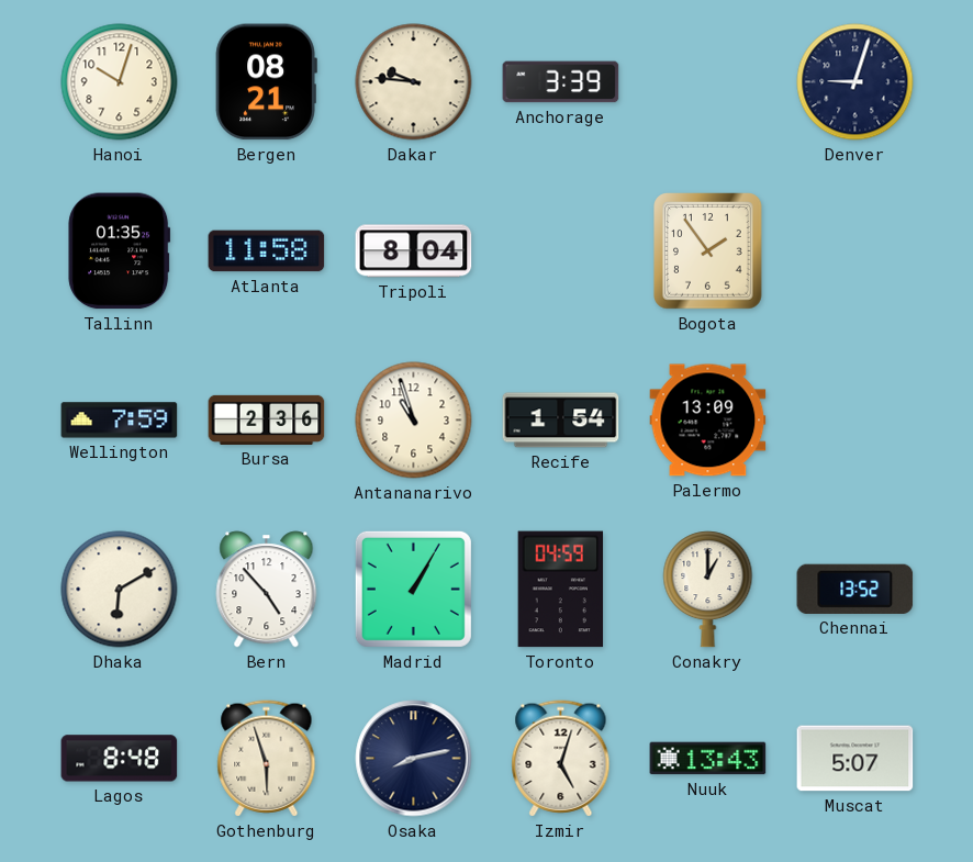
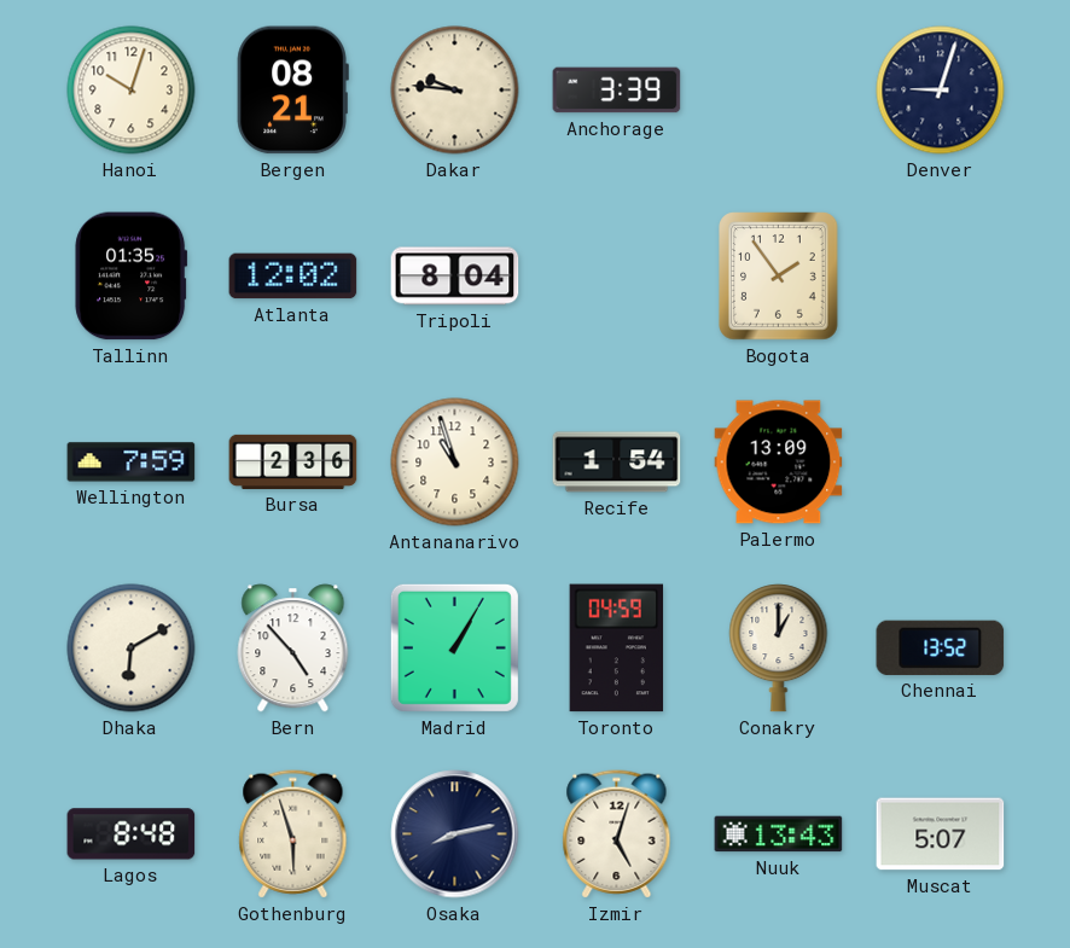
Atlanta: 11:58 -> 12:02 (293, 277)
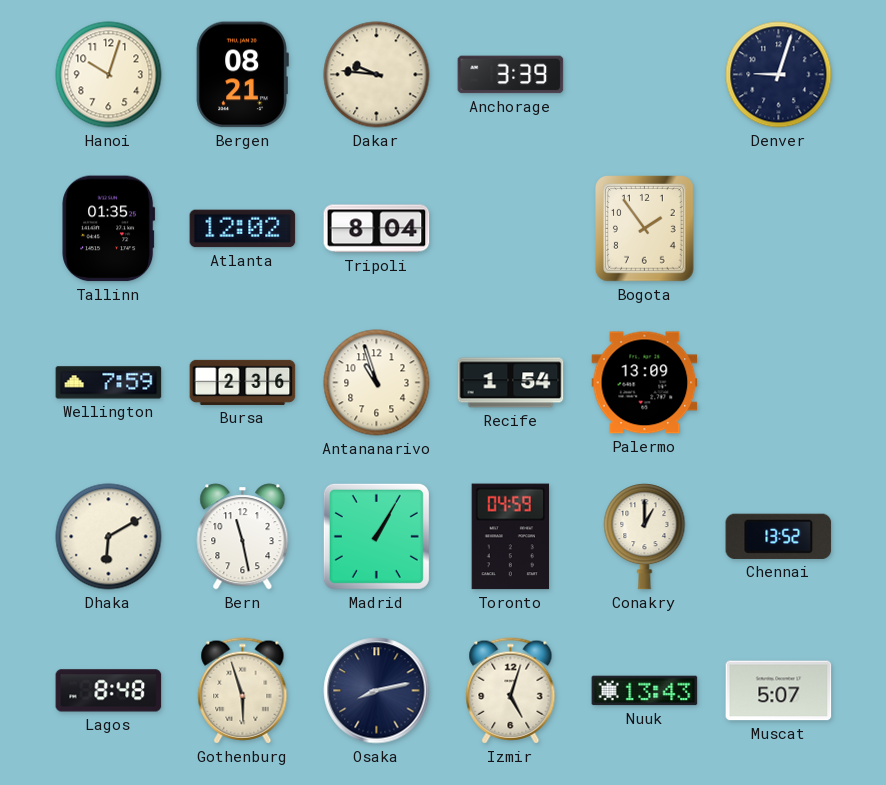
Bern: 4:53 -> 11:28 (243, 537)
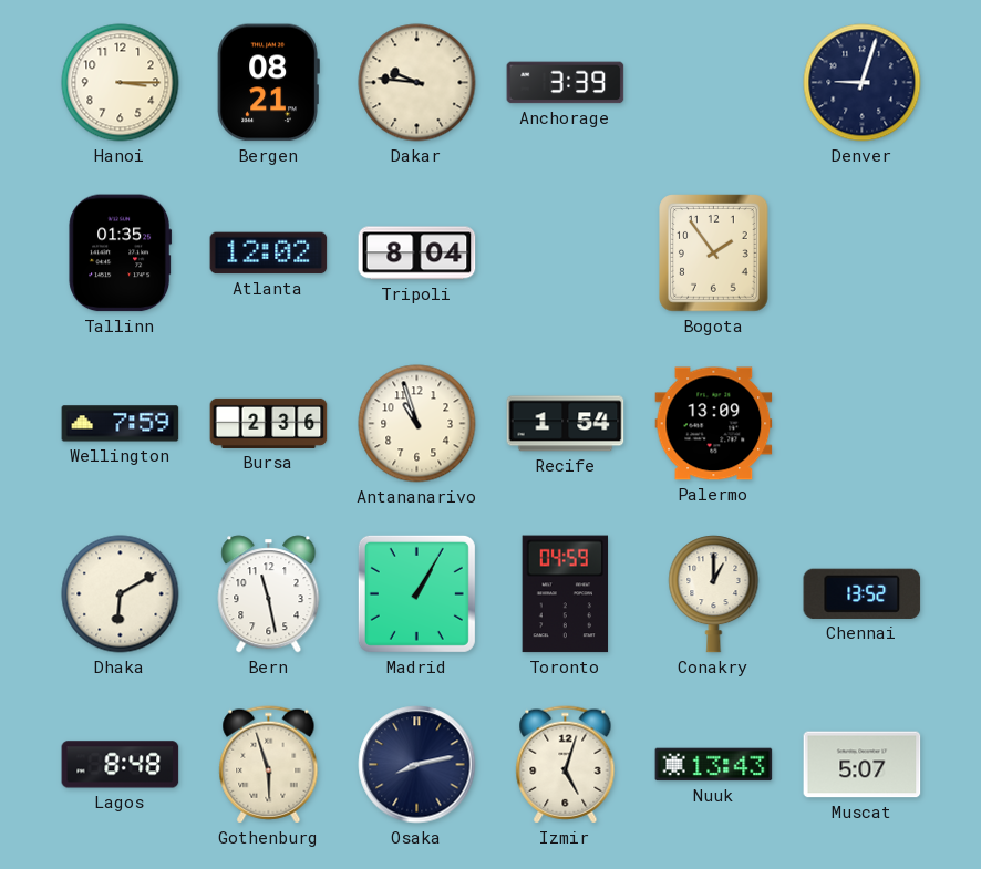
Hanoi: 10:03 -> 3:15 (121, 83)
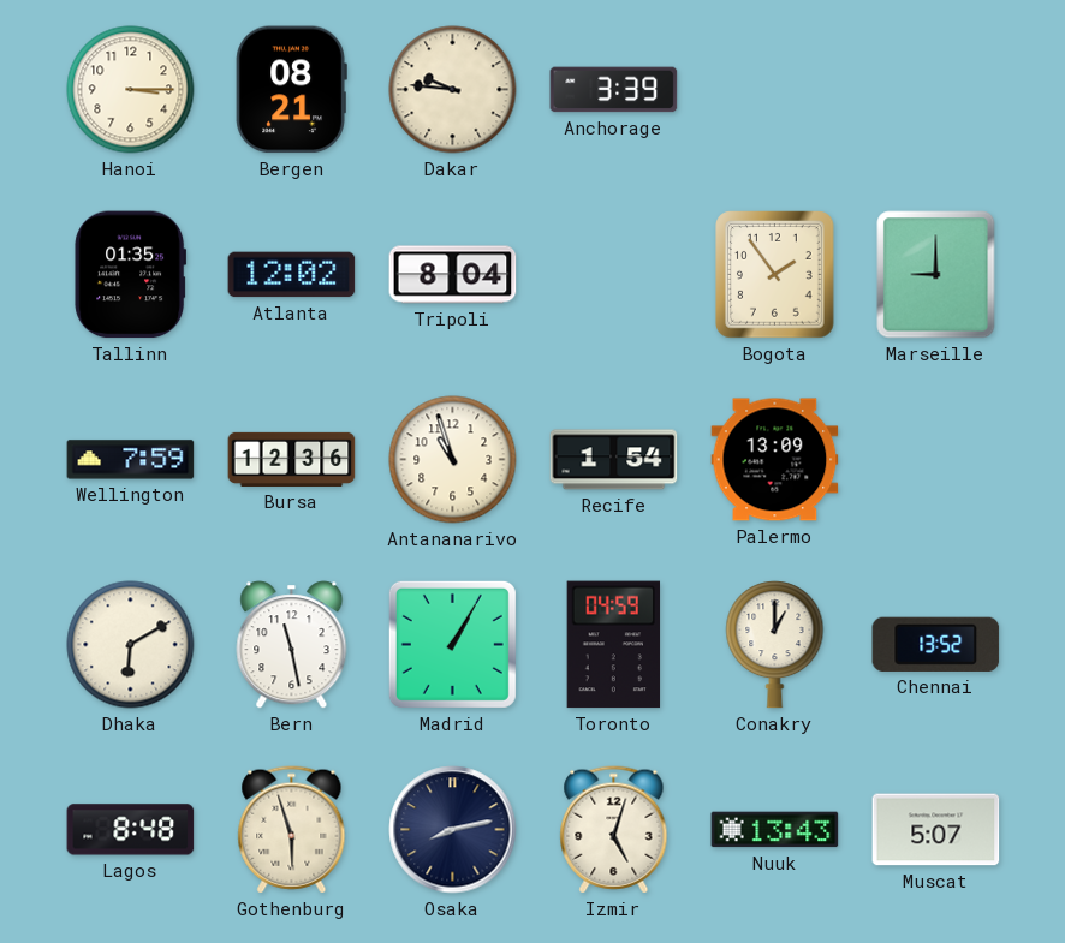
Denver: 9:03 -> none (863, 83)
Marseille: none -> 9:00 (936, 275)
Bursa: 2:36 -> 12:36 (292, 459)
